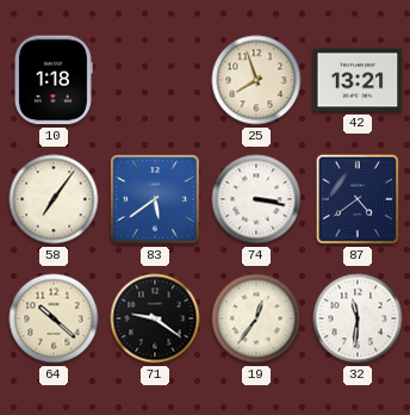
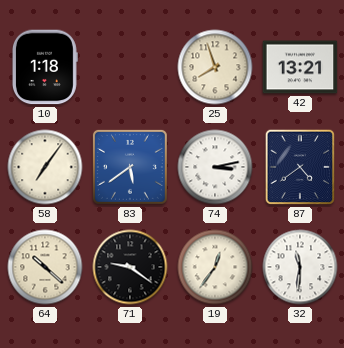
74: 3:17 -> 3:13 (215, 167)
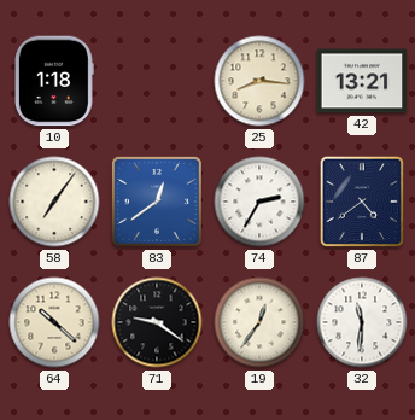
25: 7:57 -> 8:16 (259, 81)
83: 5:39 -> 12:39 (157, 202)
74: 3:13 -> 2:35 (259, 202)
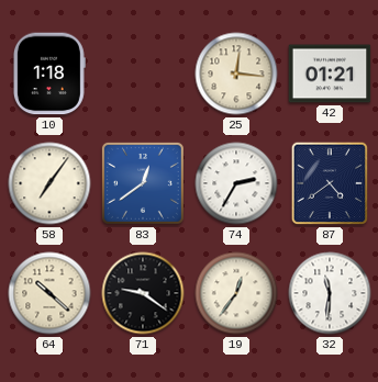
25: 8:16 -> 12:16 (236, 74)
42: 13:21 -> 01:21 (330, 74)
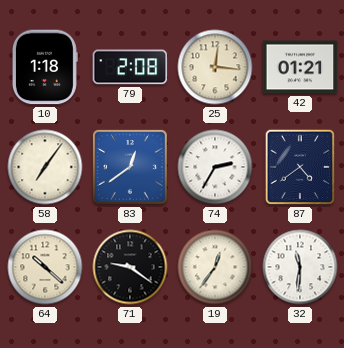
79: none -> 2:08 (130, 67)
